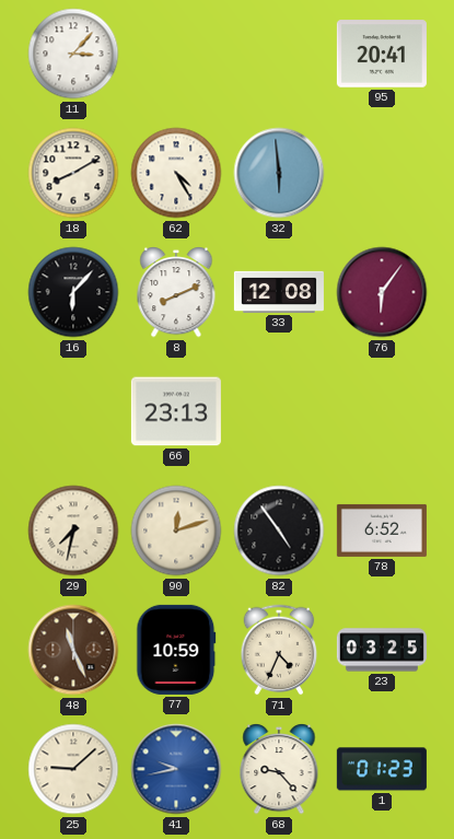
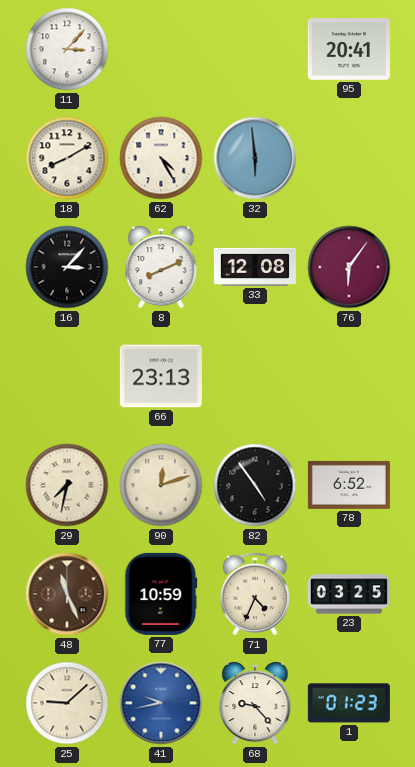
16: 6:07 -> 3:07 (67, 267)
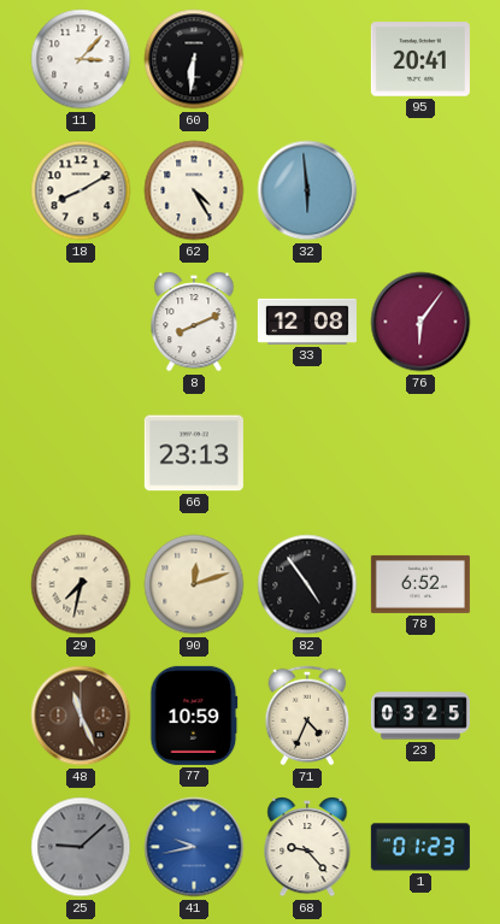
60: none -> 6:31 (194, 59)
16: 3:07 -> none (67, 267)
25 dial: cream -> grey (81, 847)
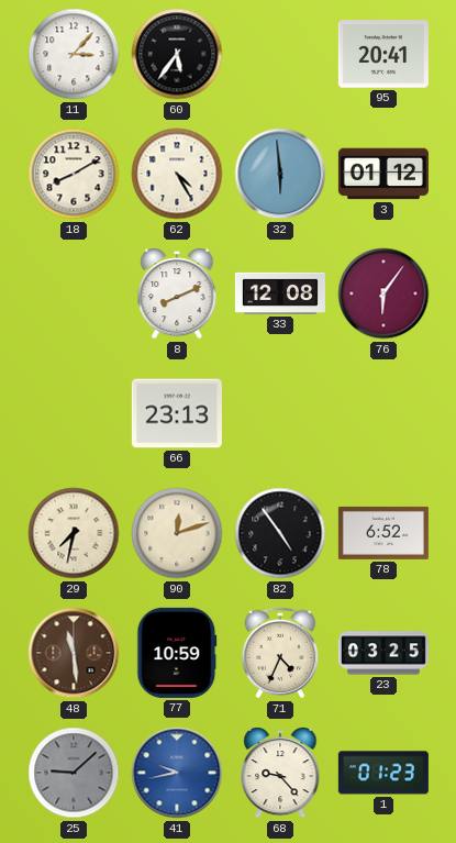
60: 6:31 -> 5:36 (177, 54)
3: none -> 01:12 (383, 174)
48: 11:26 -> 11:29 (74, 653)
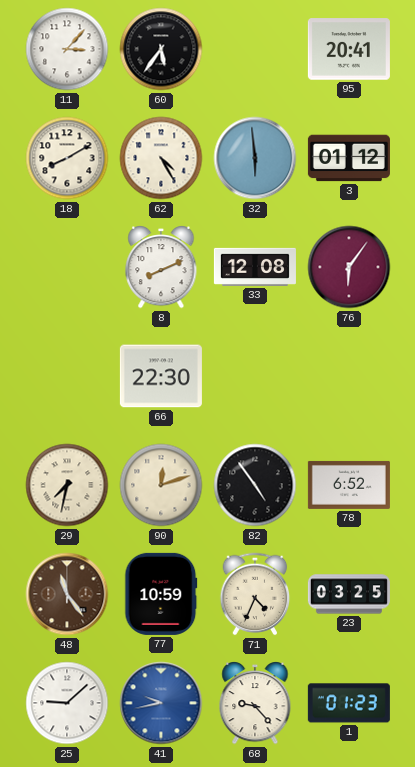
66: 23:13 -> 22:30 (161, 376)
48: 11:29 -> 11:24 (67, 594)
25 dial: grey -> white (67, 703)
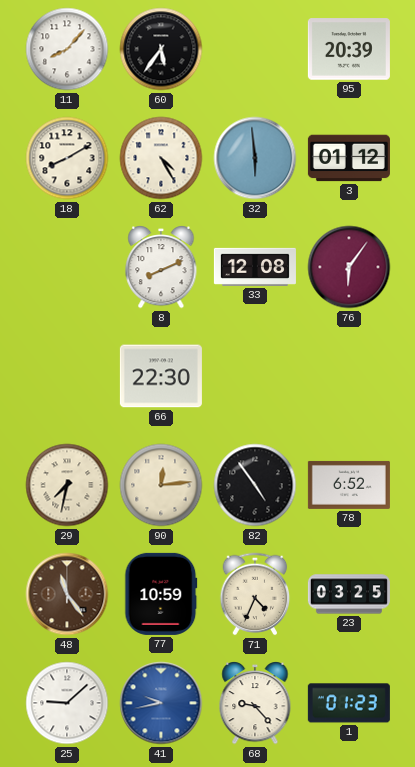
11: 3:07 -> 8:07 (67, 49)
95: 20:41 -> 20:39 (349, 49)
90: 12:12 -> 12:14 (161, 485)
